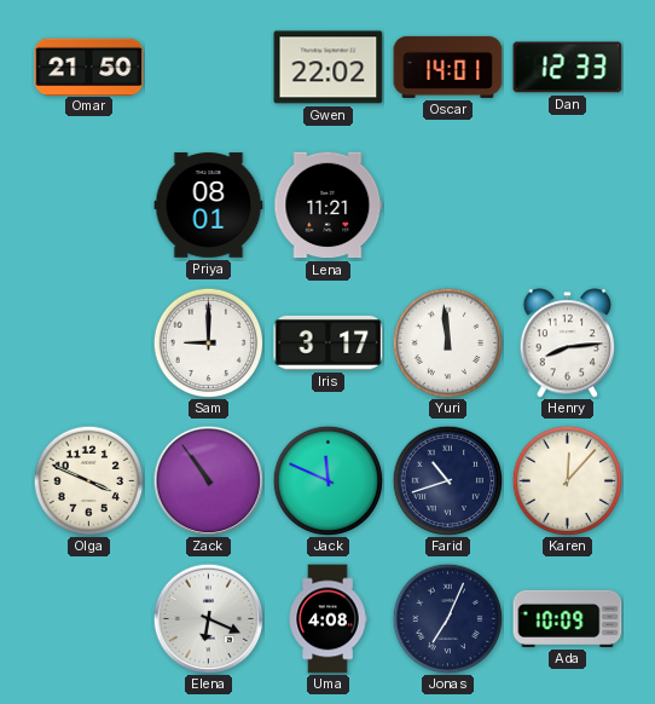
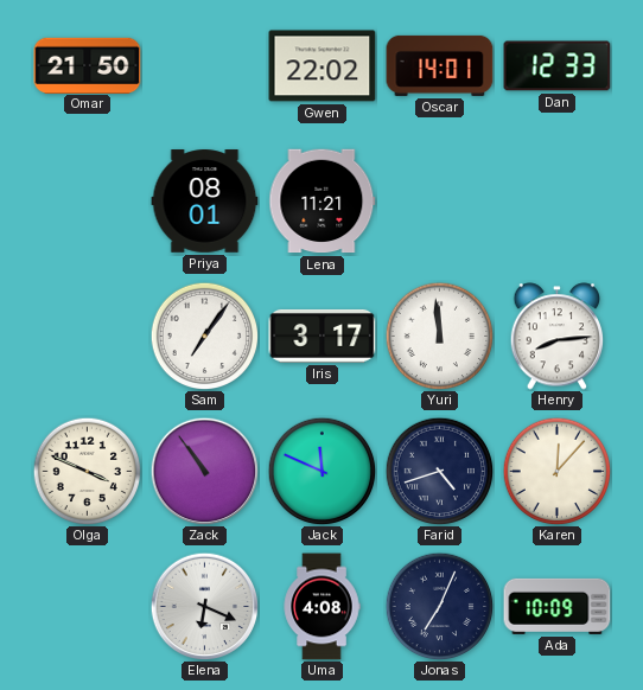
Sam: 9:00 -> 7:06 (204, 336)
Farid: 10:42 -> 4:42 (439, 471)
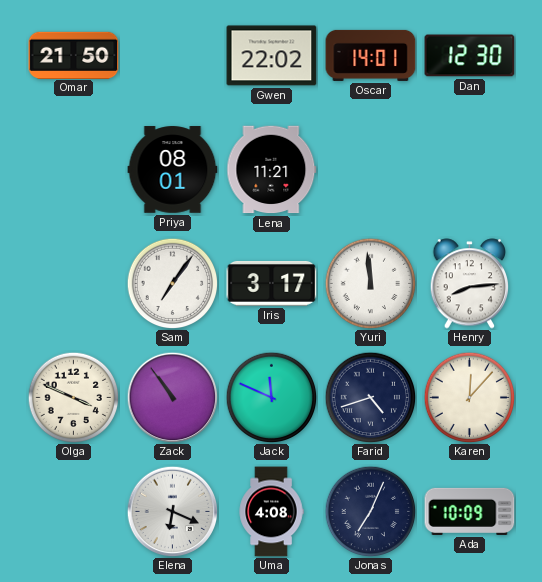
Dan: 12:33 -> 12:30 (470, 56)
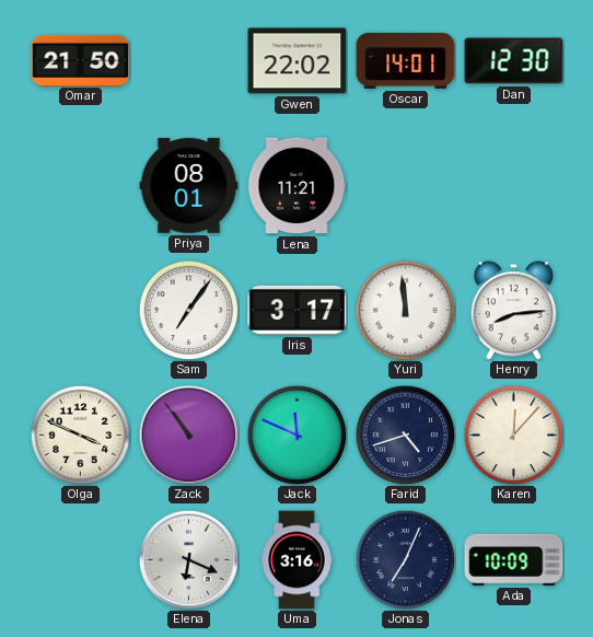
Uma: 4:08 -> 3:16 (296, 560)
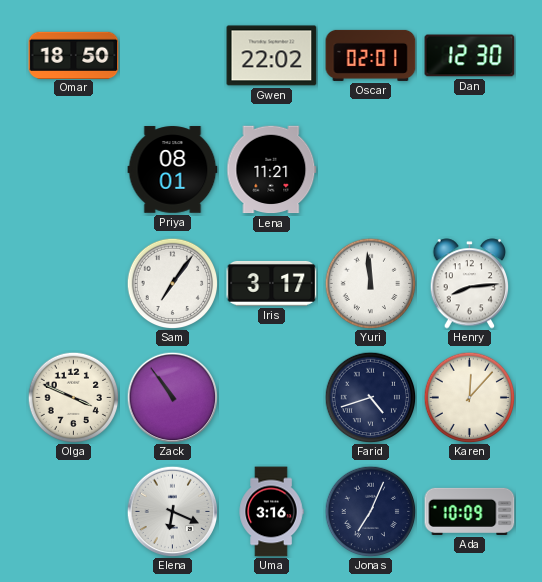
Omar: 21:50 -> 18:50 (74, 55)
Oscar: 14:01 -> 02:01 (371, 55)
Jack: 11:49 -> none (296, 435)
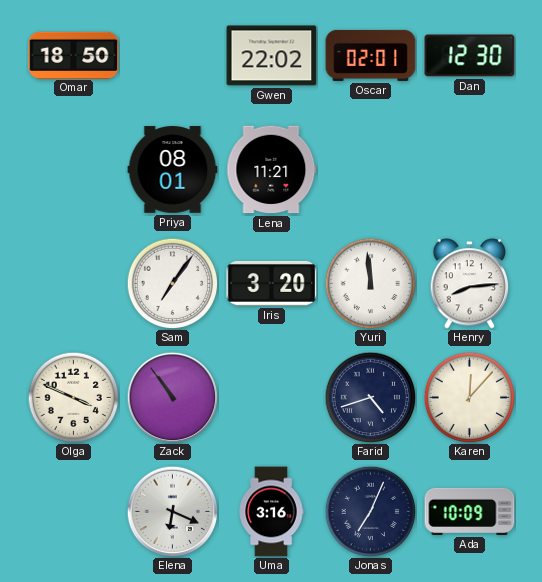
Iris: 3:17 -> 3:20 (272, 283)
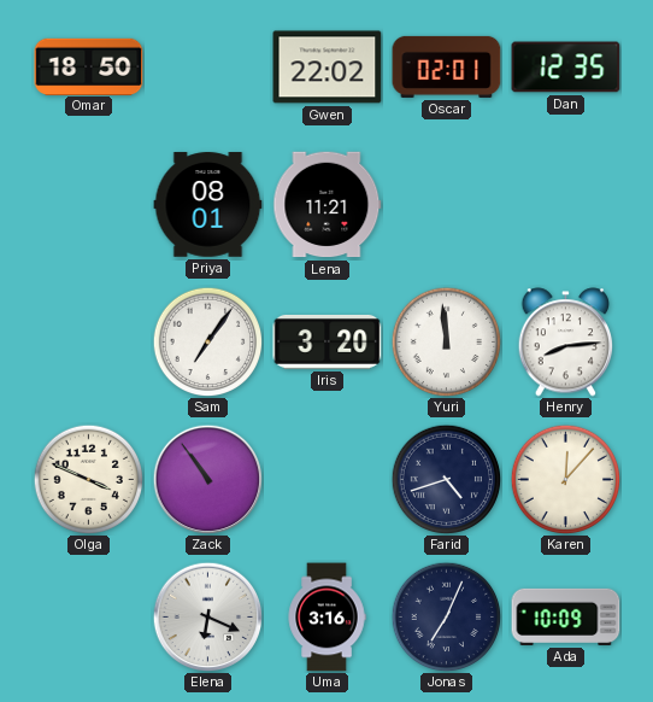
Dan: 12:30 -> 12:35 (566, 68)
